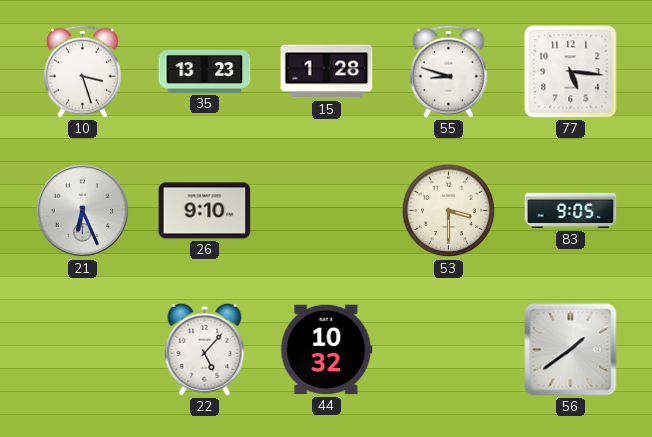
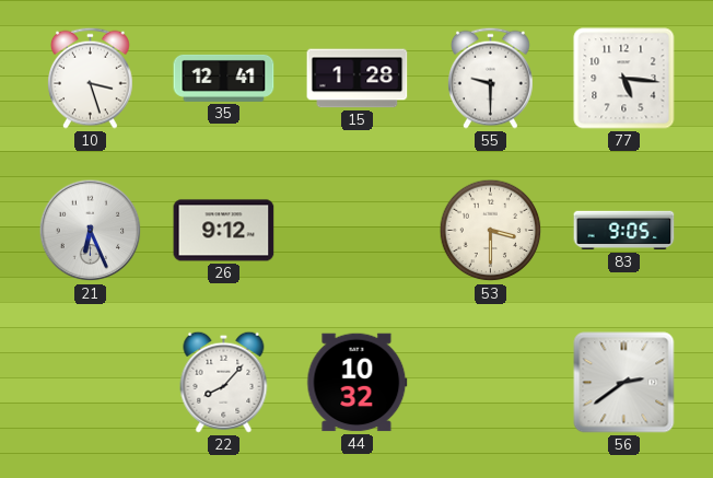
35: 13:23 -> 12:41 (224, 78)
55: 8:48 -> 9:30 (491, 78)
26: 9:10 -> 9:12 (224, 231)
22: 5:07 -> 8:07 (224, 382)
56: 1:39 -> 2:39 (624, 383)
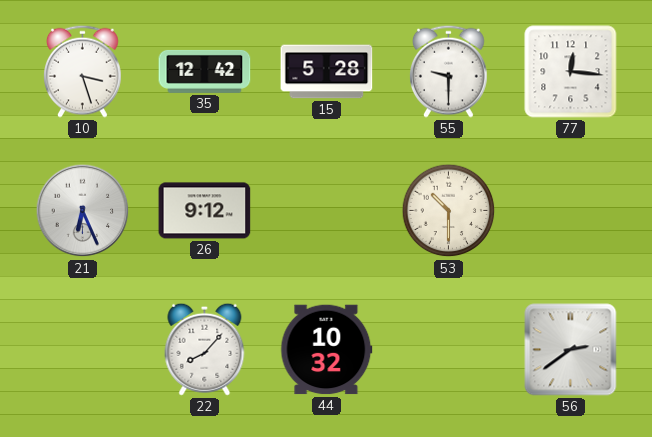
35: 12:41 -> 12:42 (205, 71)
15: 1:28 -> 5:28 (327, 72)
77: 5:16 -> 12:16 (571, 72)
53: 3:30 -> 10:30 (449, 211)
83: 9:05 -> none (624, 231)
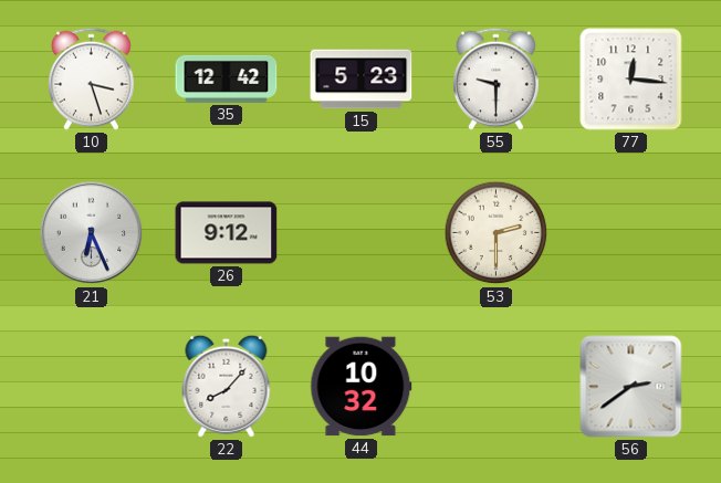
15: 5:28 -> 5:23 (362, 80)
53: 10:30 -> 2:30 (497, 233)
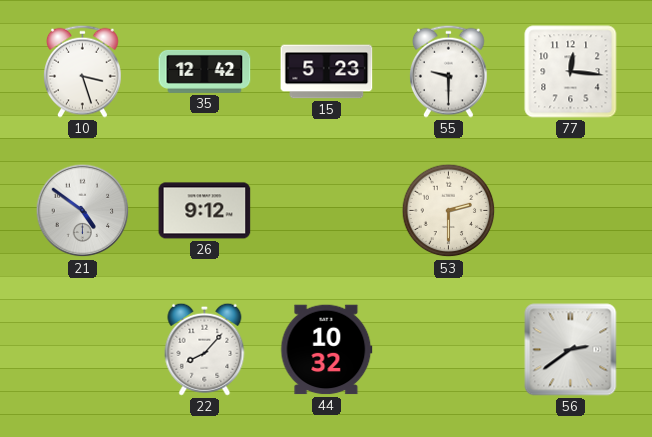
21: 6:26 -> 4:51 (83, 211)
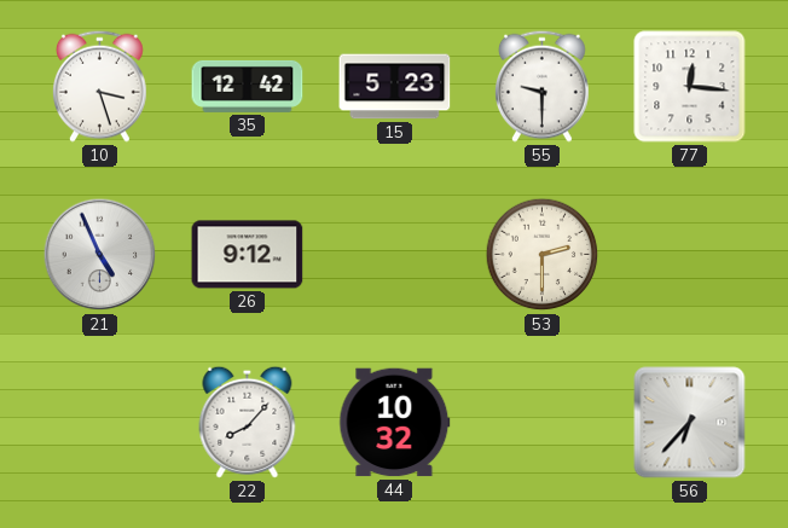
21: 4:51 -> 4:56 (100, 255)
56: 2:39 -> 6:37 (690, 423)
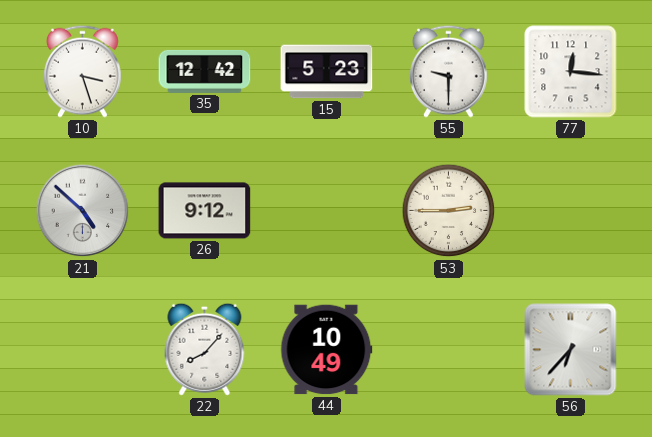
21: 4:56 -> 4:52 (83, 211)
53: 2:30 -> 2:45 (449, 211)
44: 10:32 -> 10:49 (327, 350)
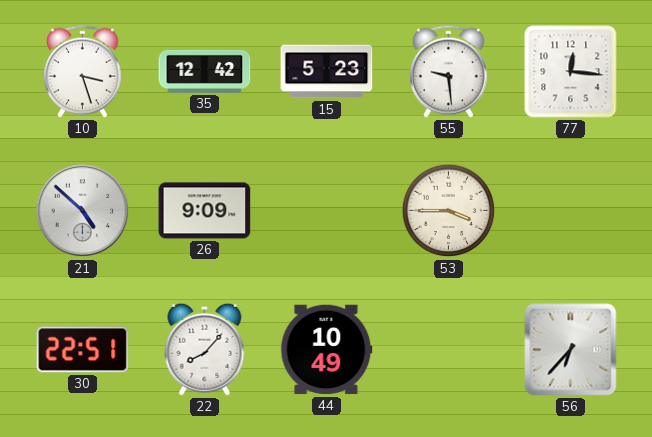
55: 9:30 -> 9:29 (449, 71)
26: 9:12 -> 9:09 (205, 211)
53: 2:45 -> 3:45 (449, 211)
30: none -> 22:51 (83, 350)
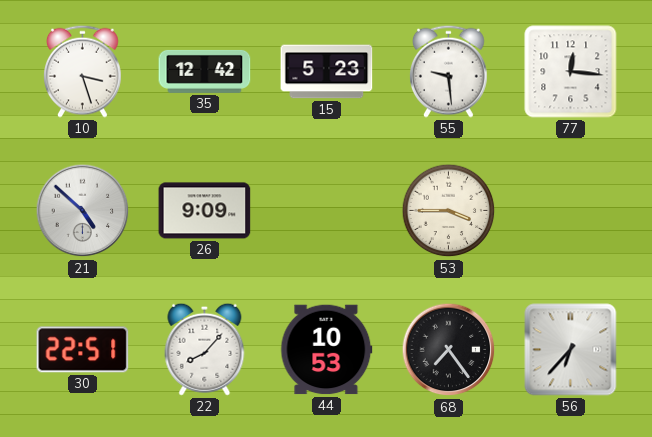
44: 10:49 -> 10:53 (327, 350)
68: none -> 7:24 (449, 350)
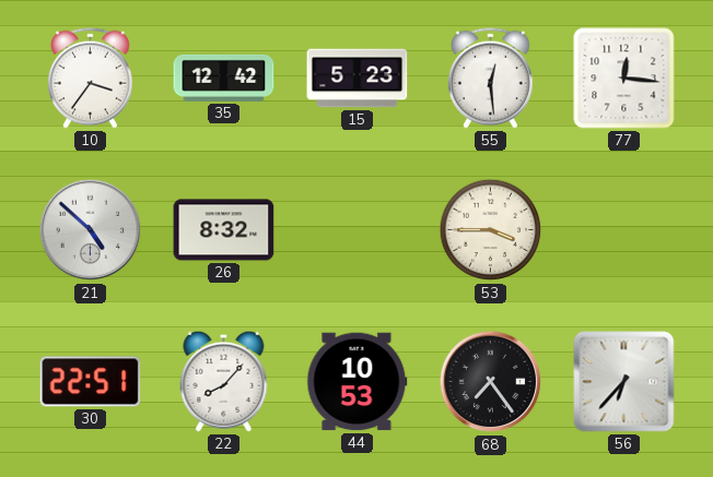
10: 3:27 -> 3:36 (91, 77)
55: 9:29 -> 12:29 (491, 77)
26: 9:09 -> 8:32 (224, 230)
